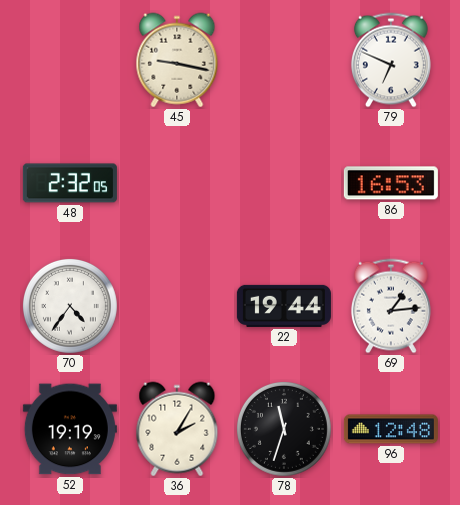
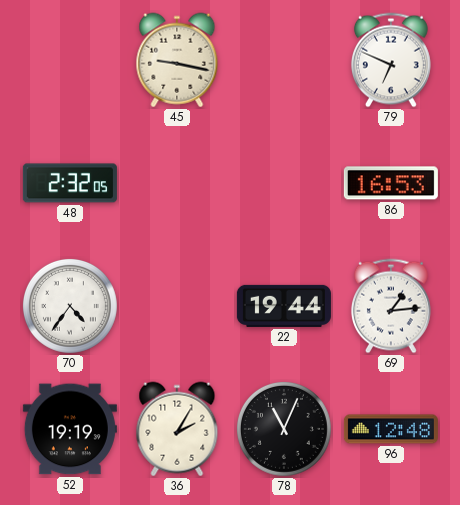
78: 11:33 -> 11:04 (284, 429)
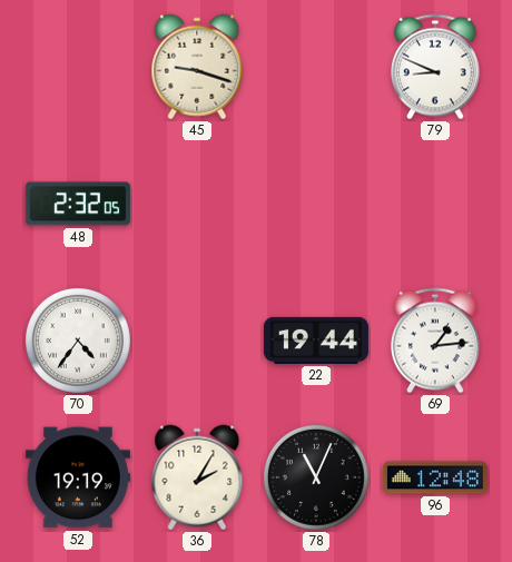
45: 9:17 -> 9:18 (197, 67)
79: 6:49 -> 8:49 (435, 67)
86: 16:53 -> none (391, 183)
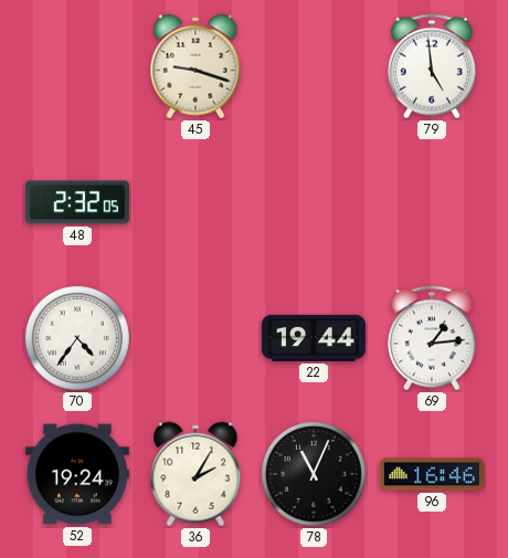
79: 8:49 -> 4:59 (432, 66)
52: 19:19 -> 19:24 (77, 474)
96: 12:48 -> 16:46 (432, 474)
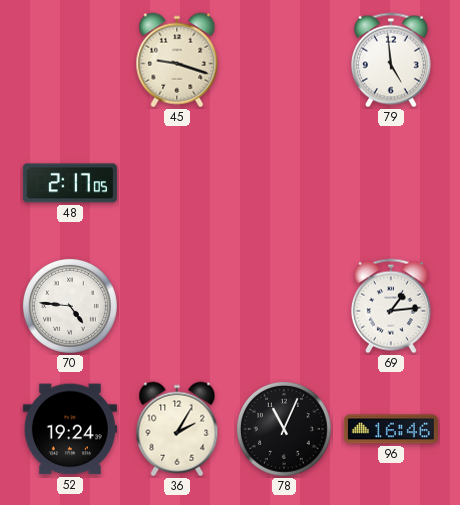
48: 2:32 -> 2:17 (70, 183)
70: 4:36 -> 4:46 (70, 306)
22: 19:44 -> none (314, 338)
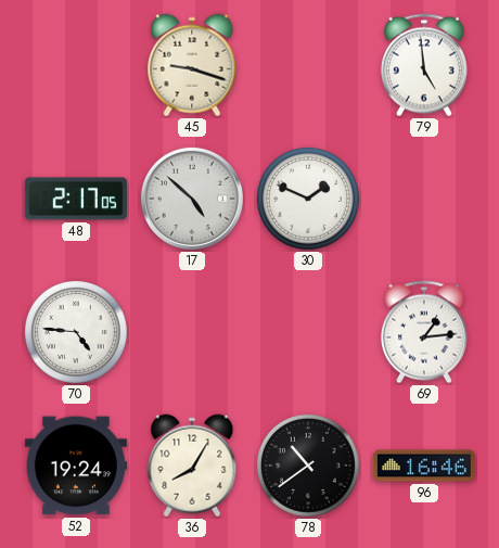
17: none -> 4:52 (192, 199)
30: none -> 1:49 (308, 199)
36: 2:05 -> 8:05 (192, 466)
78: 11:04 -> 10:39 (308, 466)
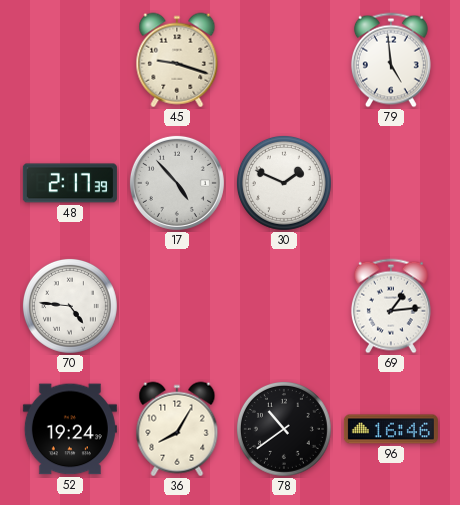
48: 2:17:05 -> 2:17:39 (70, 183)
17: 4:52 -> 4:53 (177, 183)
